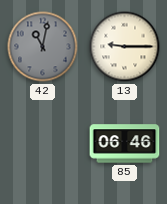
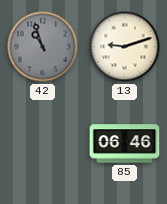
42: 11:02 -> 10:57 (43, 47)
13: 9:15 -> 9:12 (125, 47)
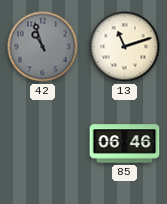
13: 9:12 -> 11:12 (125, 47)
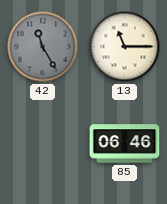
42: 10:57 -> 11:25 (43, 47)
13: 11:12 -> 11:15 (125, 47)
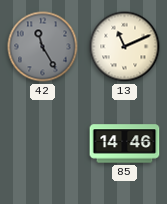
13: 11:15 -> 11:11 (125, 47)
85: 06:46 -> 14:46 (125, 144)
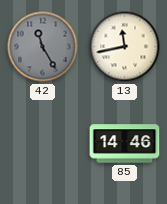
13: 11:11 -> 11:43 (125, 47)
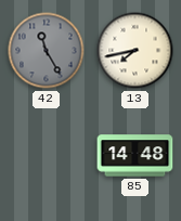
13: 11:43 -> 7:43 (135, 51)
85: 14:46 -> 14:48 (135, 156)
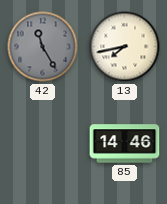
85: 14:48 -> 14:46 (125, 144)
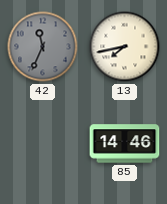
42: 11:25 -> 11:34 (43, 47)
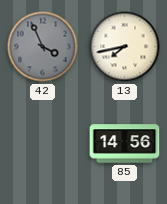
42: 11:34 -> 3:56 (43, 47)
85: 14:46 -> 14:56 (125, 144)
